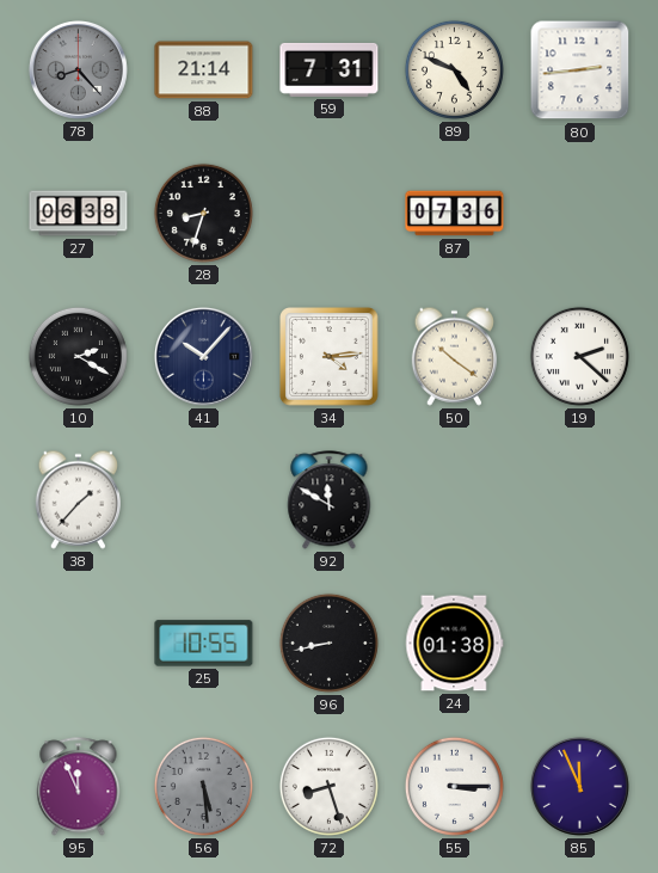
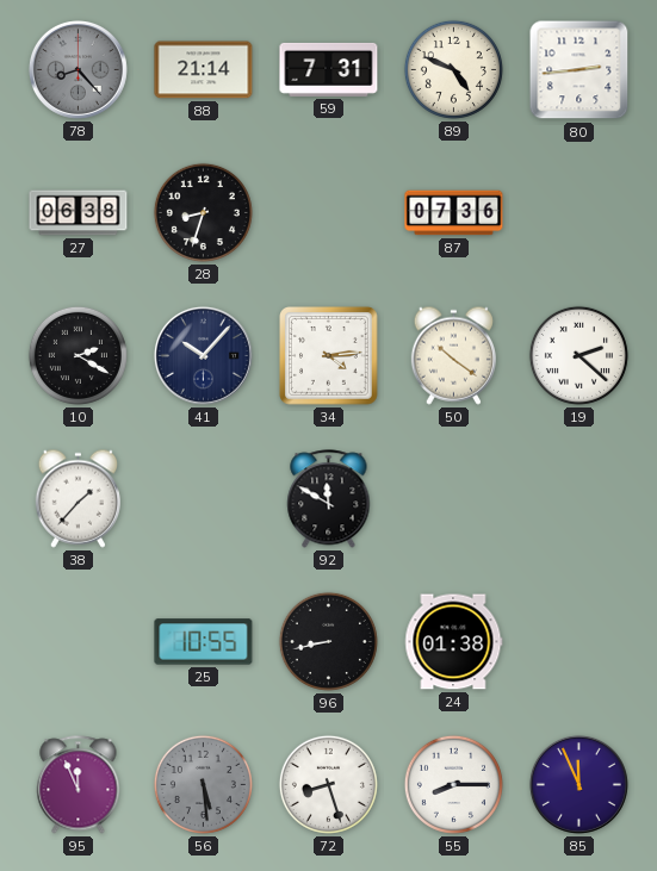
55: 3:15 -> 8:15 (453, 784)
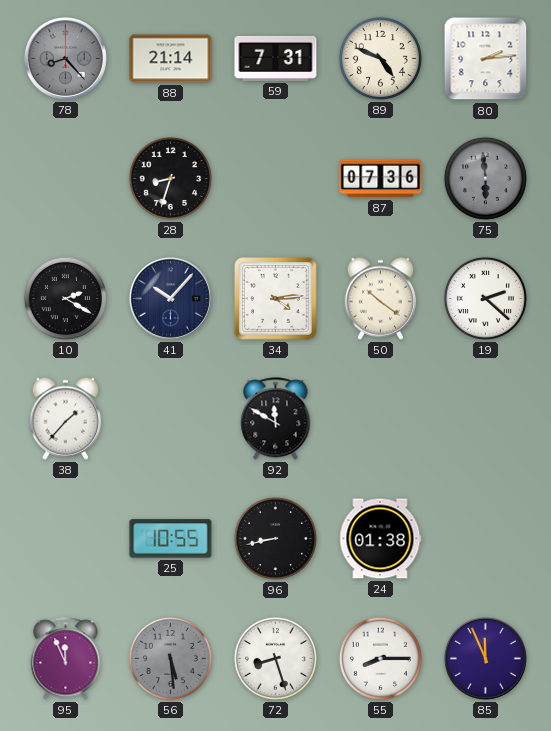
80: 2:44 -> 2:14 (486, 59)
27: 06:38 -> none (79, 213)
75: none -> 5:59 (485, 178)
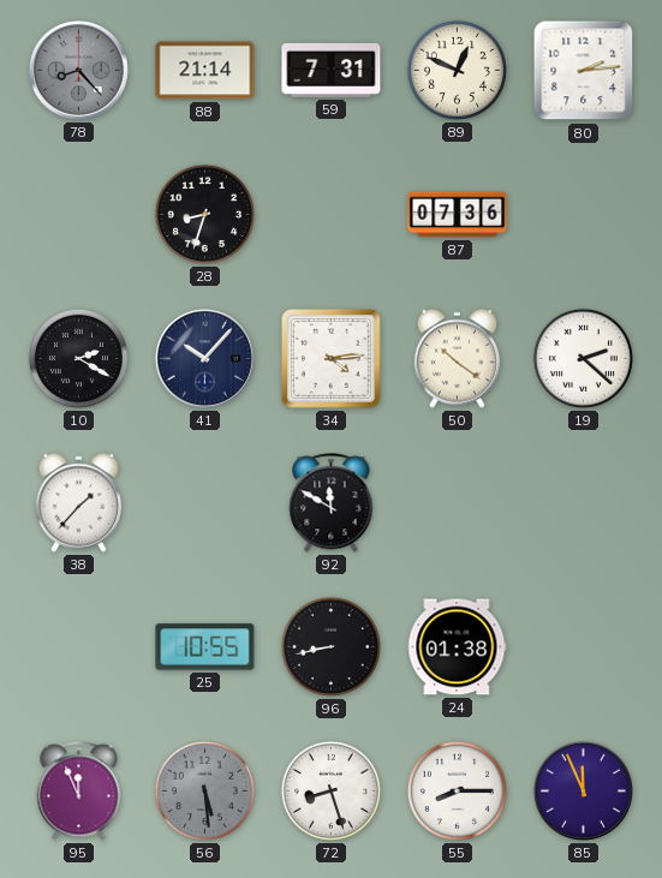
89: 4:49 -> 12:49 (457, 70)
75: 5:59 -> none (485, 178)
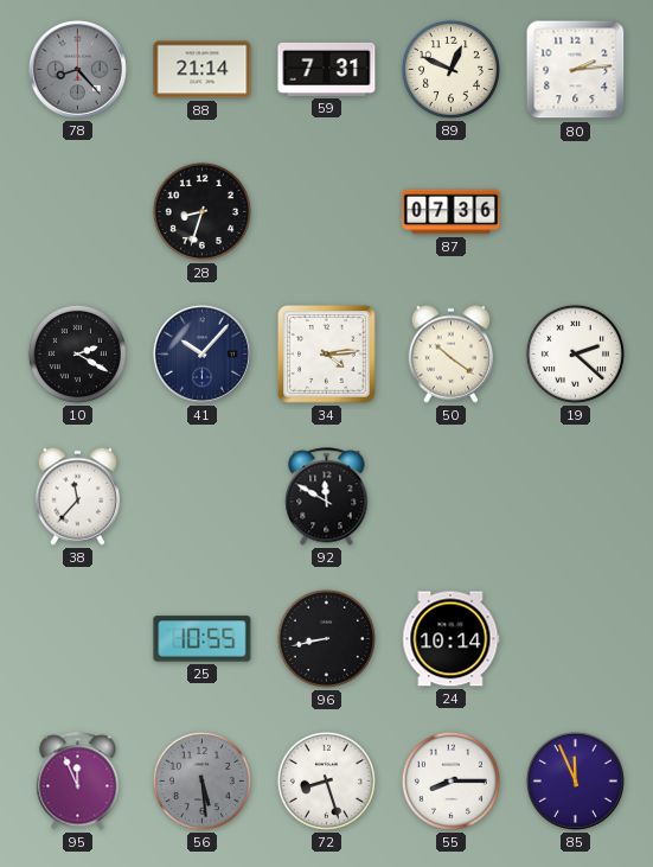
38: 1:37 -> 11:37 (77, 496)
24: 01:38 -> 10:14 (452, 639)
